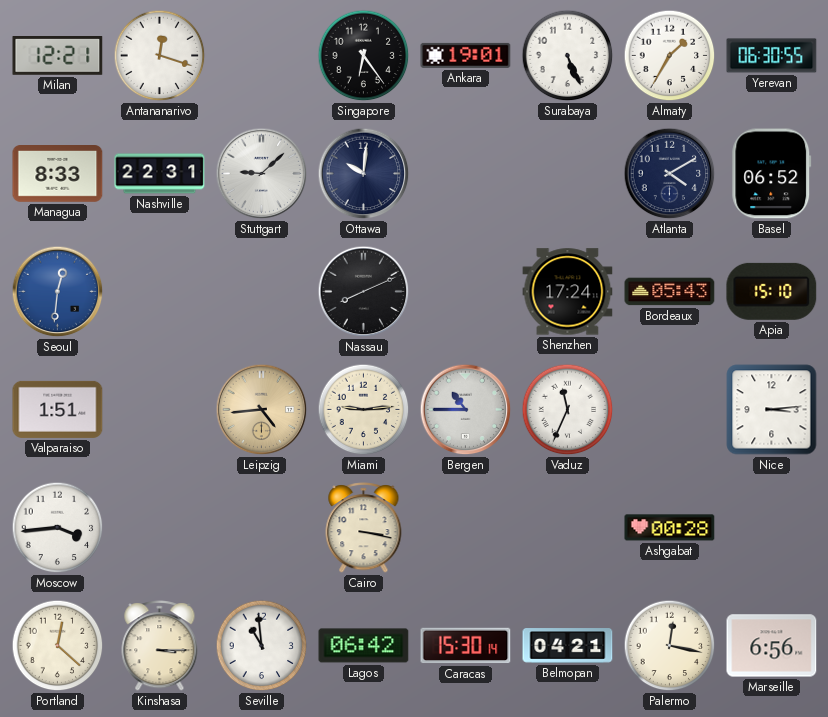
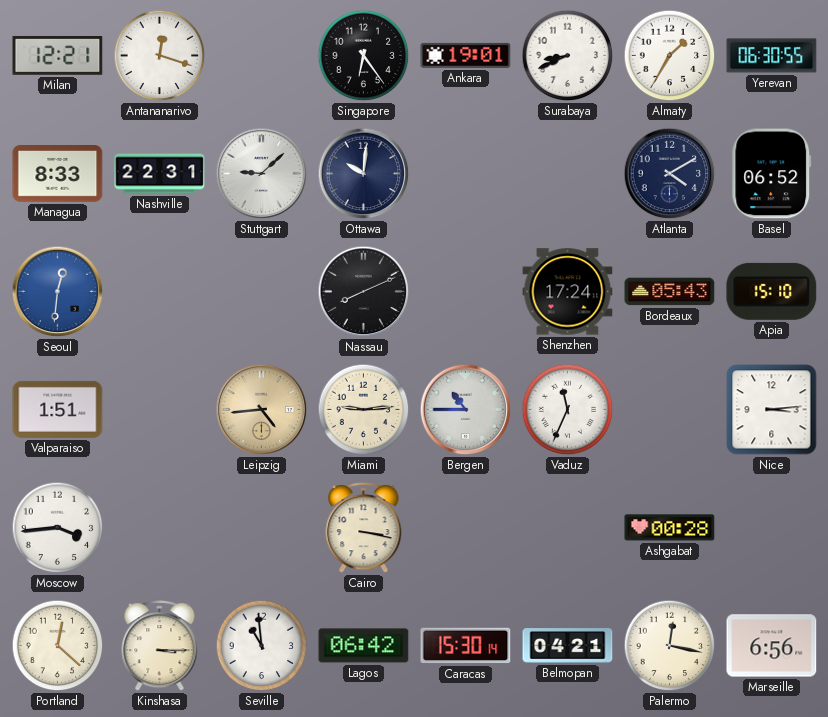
Surabaya: 5:26 -> 8:41 (568, 56)
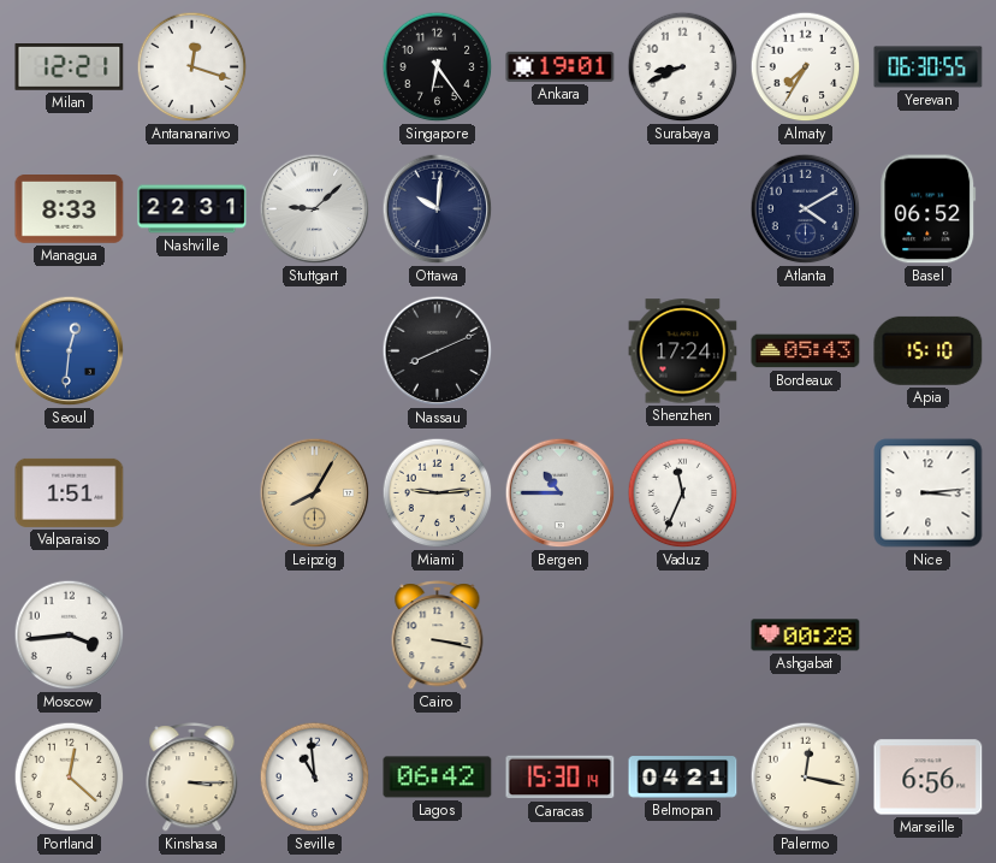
Almaty: 1:35 -> 7:35 (806, 67)
Leipzig: 4:44 -> 8:05 (315, 493)
